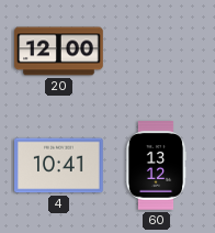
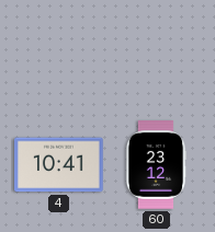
20: 12:00 -> none (59, 52)
60: 13:12 -> 23:12 (156, 165)
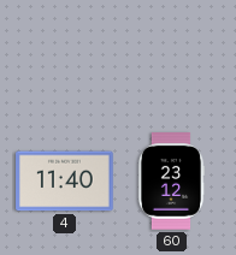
4: 10:41 -> 11:40 (65, 182)
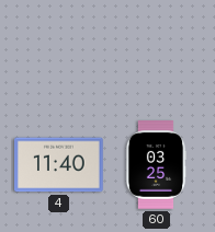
60: 23:12 -> 03:25 (156, 165)
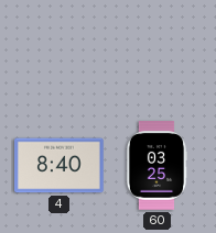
4: 11:40 -> 8:40 (60, 166)
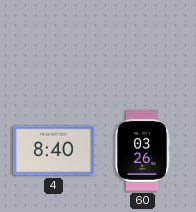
60: 03:25 -> 03:26 (142, 151)
